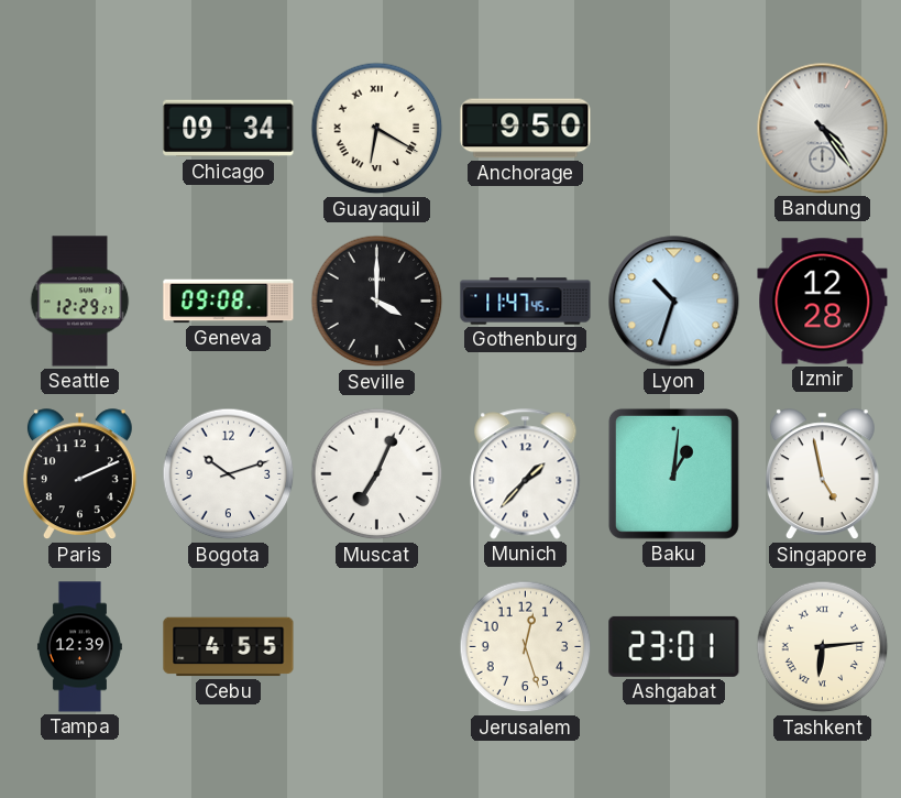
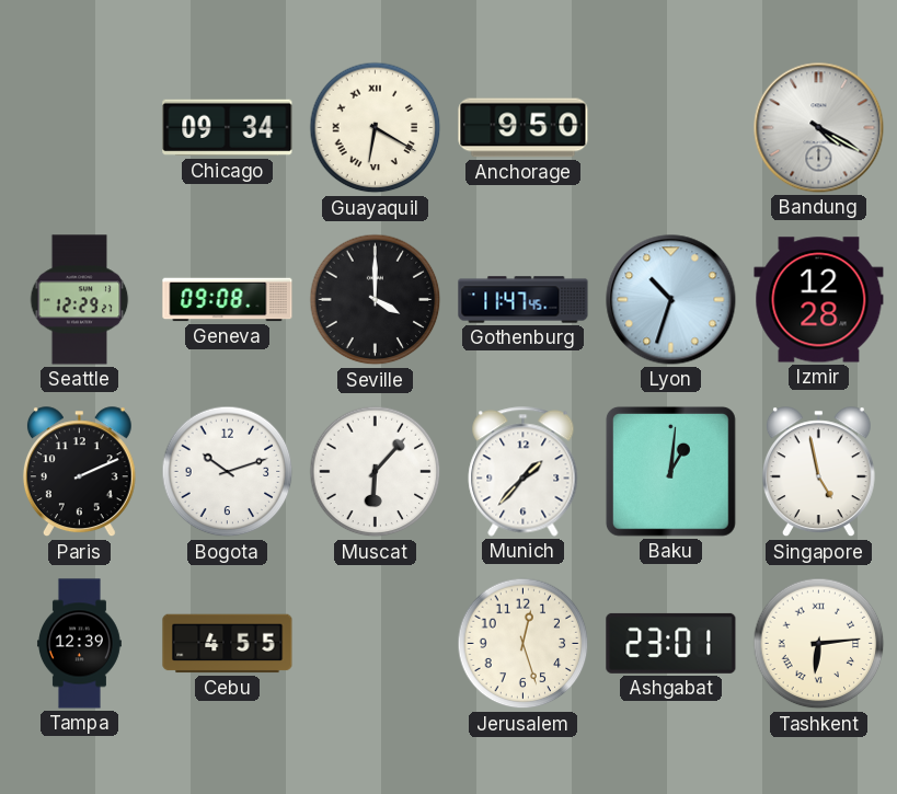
Bandung: 4:24 -> 4:20 (819, 128)
Muscat: 7:04 -> 6:07 (376, 472)
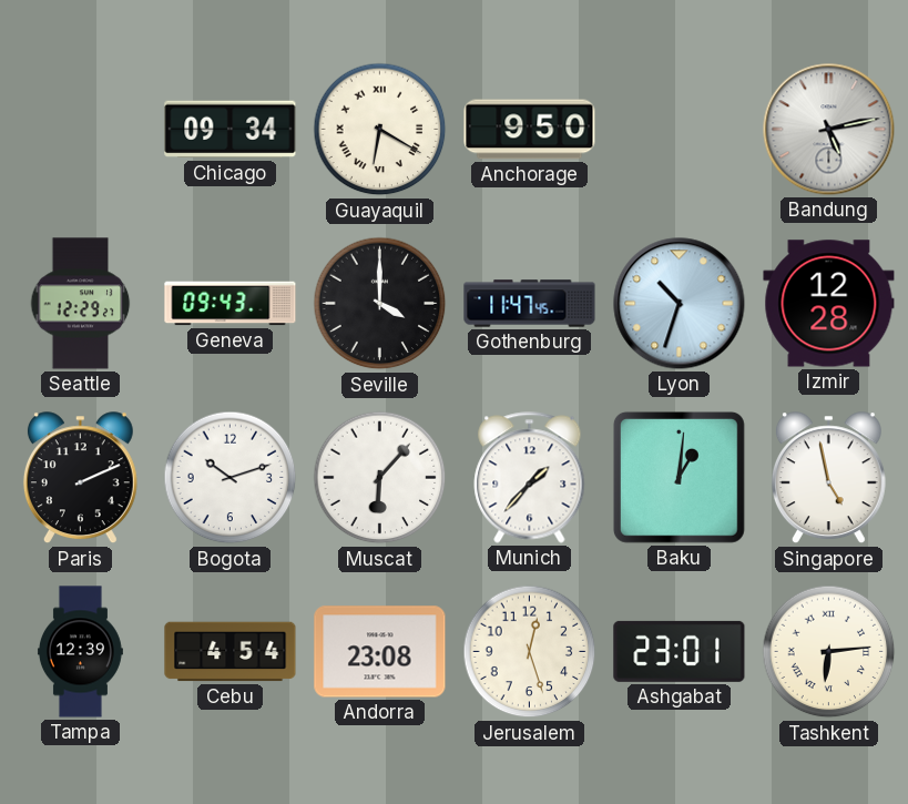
Bandung: 4:20 -> 5:13 (829, 130)
Geneva: 09:08 -> 09:43 (231, 304)
Cebu: 4:55 -> 4:54 (231, 652)
Andorra: none -> 23:08 (380, 652)
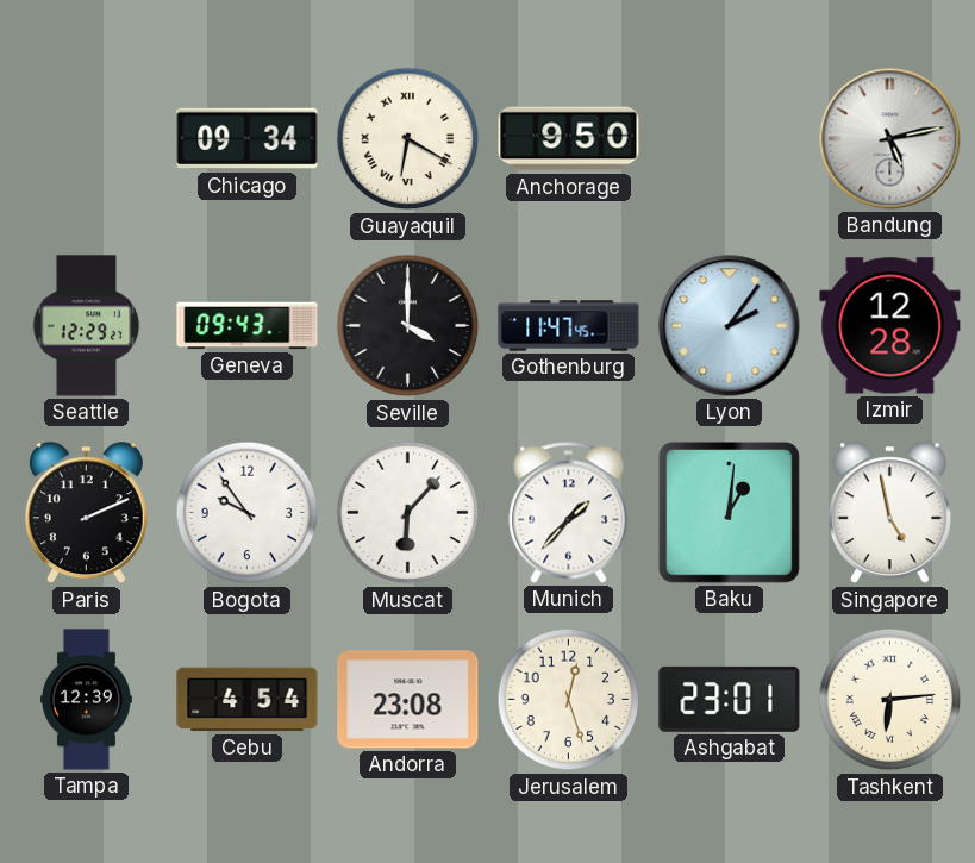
Lyon: 10:33 -> 2:06 (730, 326)
Bogota: 10:12 -> 9:54 (248, 513)
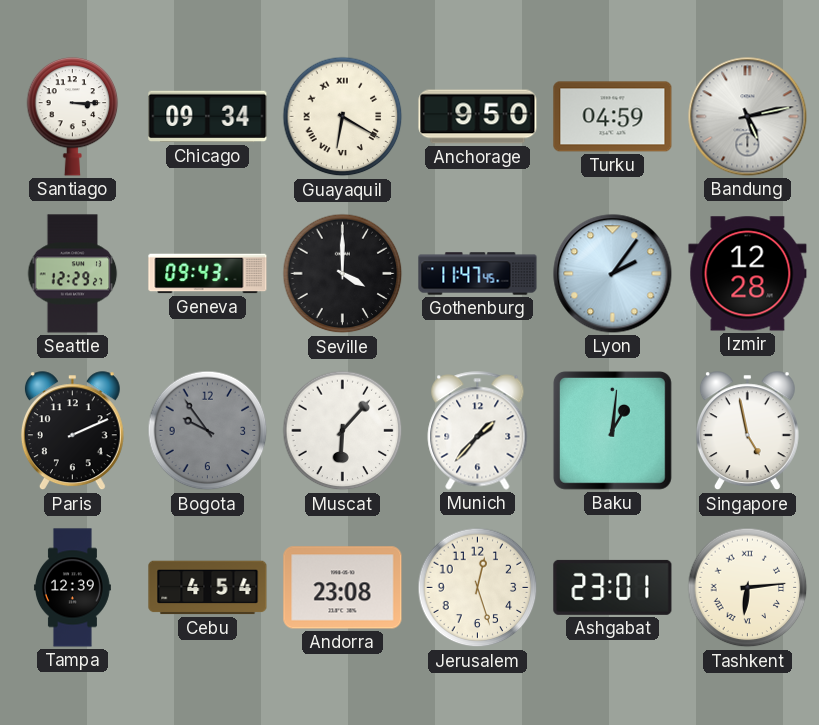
Santiago: none -> 3:15 (73, 116)
Turku: none -> 04:59 (613, 117)
Bogota dial: white -> grey (208, 431)
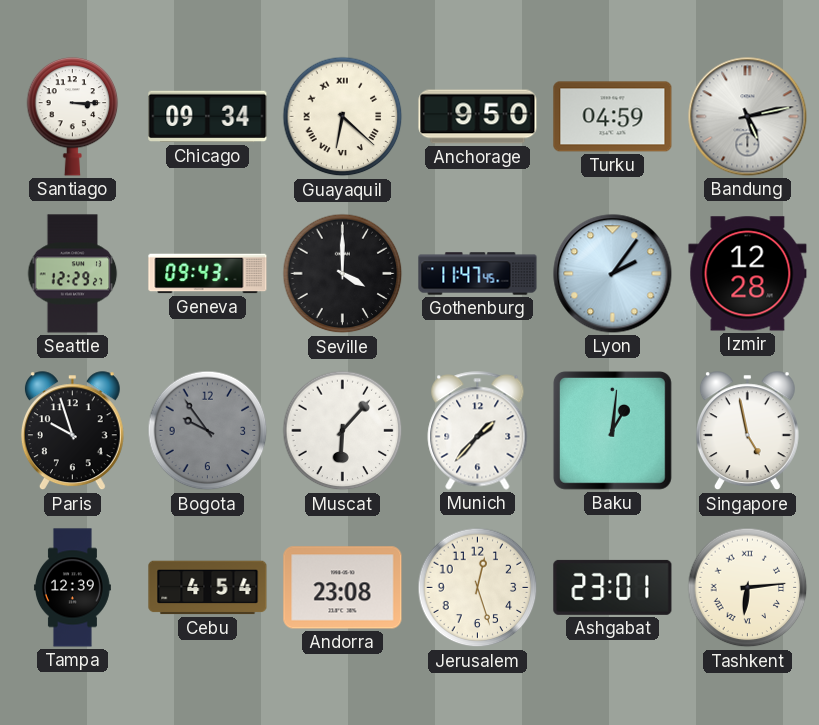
Guayaquil: 6:20 -> 6:22 (343, 117)
Paris: 2:11 -> 9:57 (72, 431)
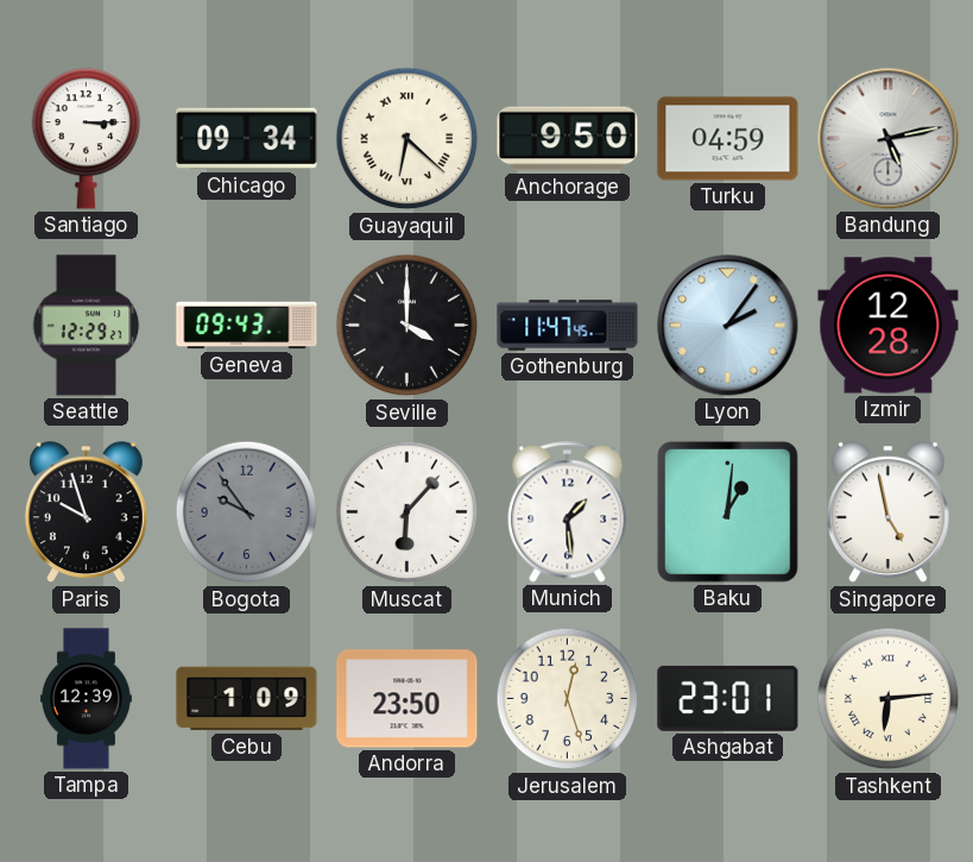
Munich: 1:37 -> 1:29 (568, 512)
Cebu: 4:54 -> 1:09 (247, 699)
Andorra: 23:08 -> 23:50 (407, 699)
